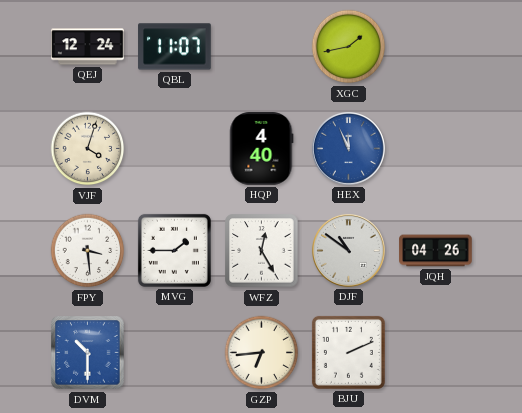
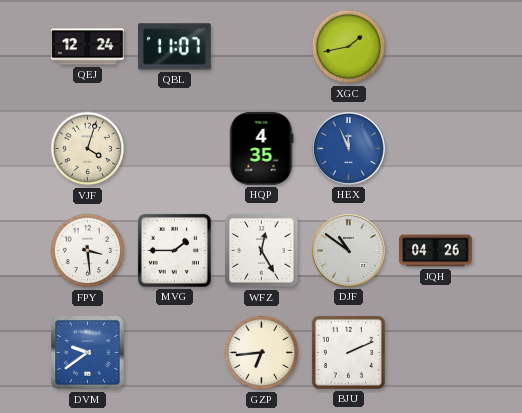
HQP: 4:40 -> 4:35 (262, 149)
DVM: 10:30 -> 9:39 (88, 353)
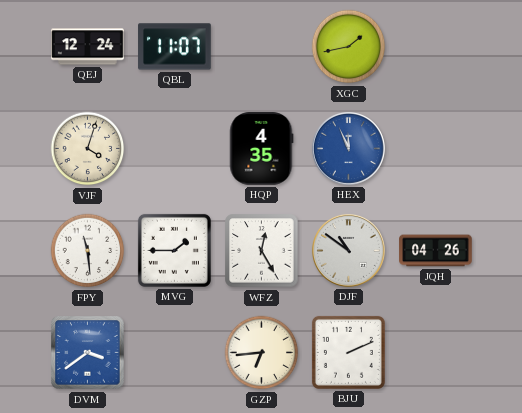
FPY: 3:29 -> 11:29 (88, 251)
DVM: 9:39 -> 3:39 (88, 353)
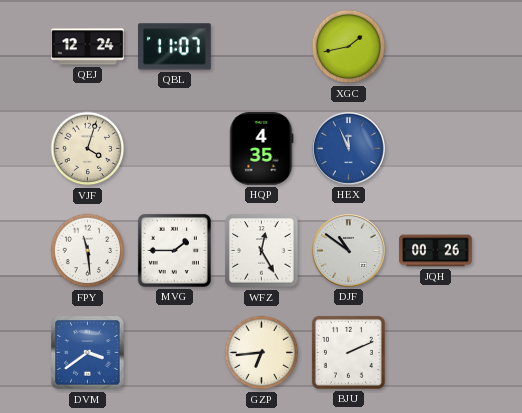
JQH: 04:26 -> 00:26 (436, 251)
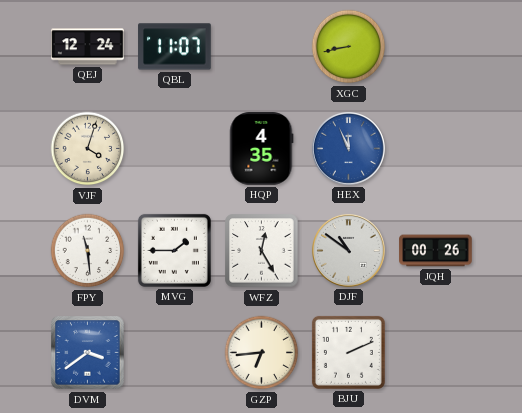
XGC: 1:43 -> 8:43 (349, 47)
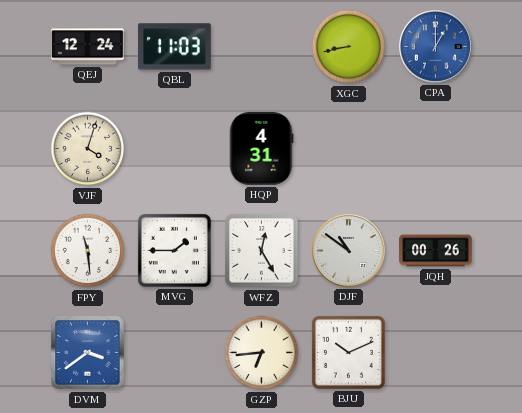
QBL: 11:07 -> 11:03 (175, 47)
CPA: none -> 1:00 (435, 46)
HQP: 4:35 -> 4:31 (262, 149)
HEX: 11:56 -> none (348, 148)
BJU: 2:11 -> 10:11 (348, 352)
